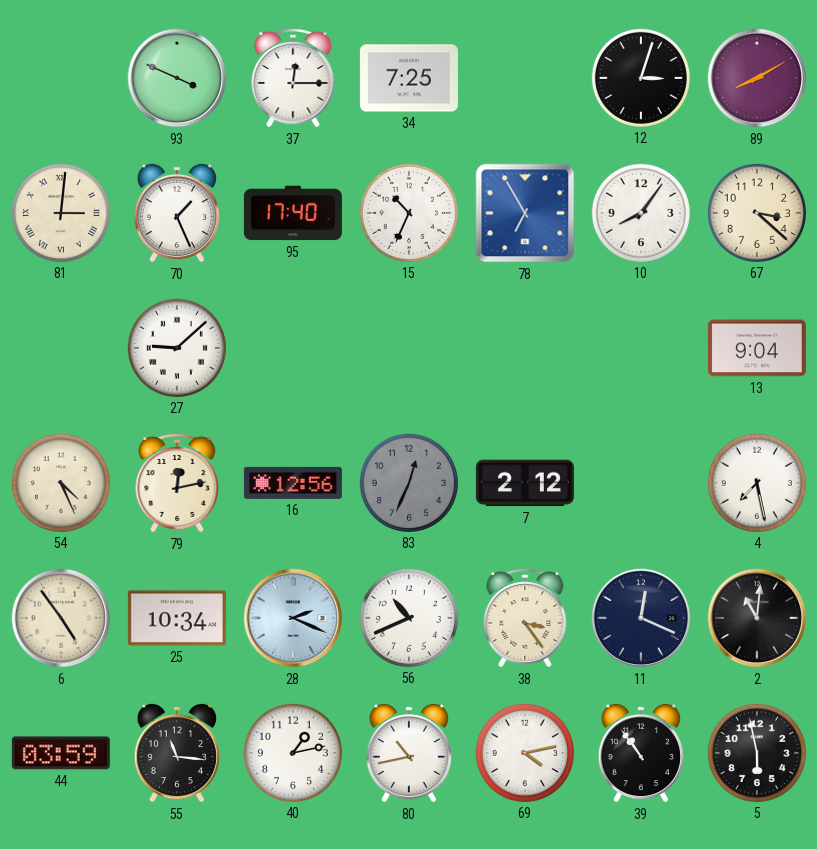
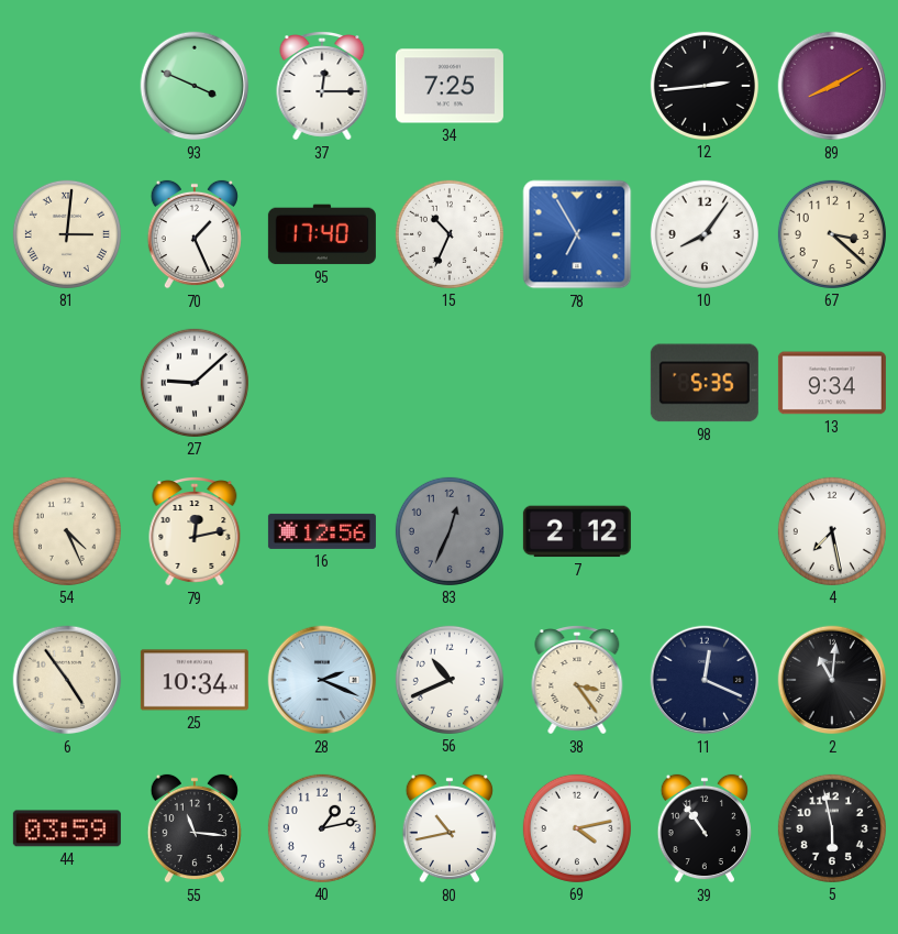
12: 3:03 -> 2:44 (705, 86)
98: none -> 5:35 (705, 383)
13: 9:04 -> 9:34 (832, 383)
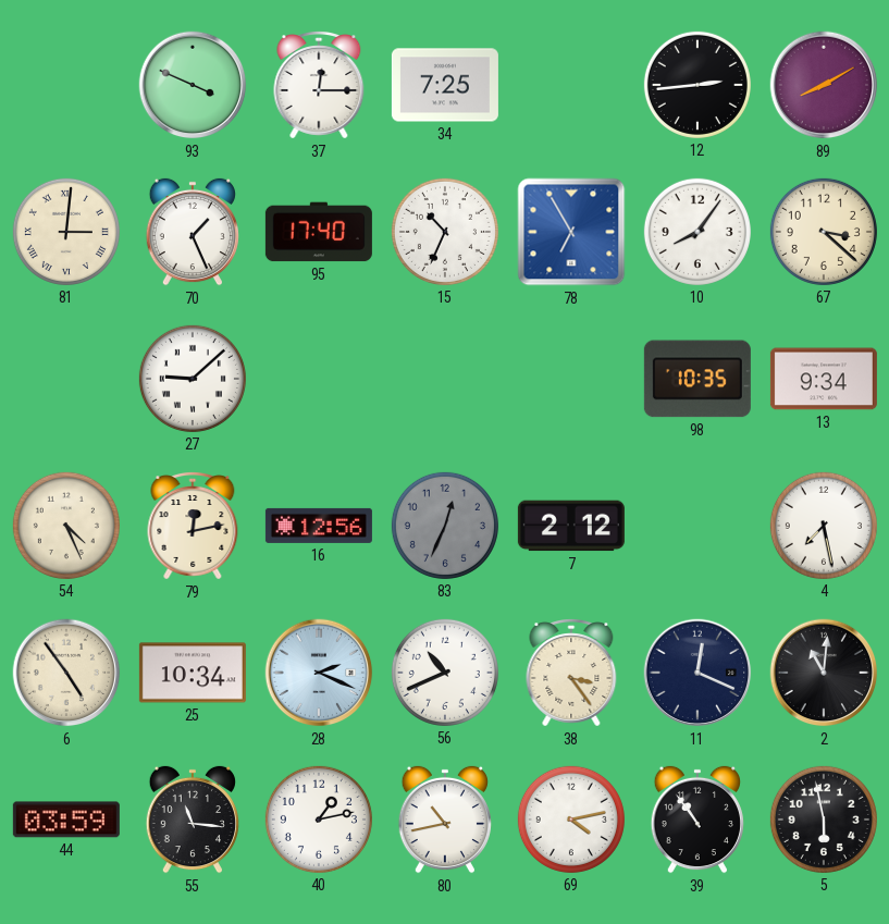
98: 5:35 -> 10:35 (697, 379)
